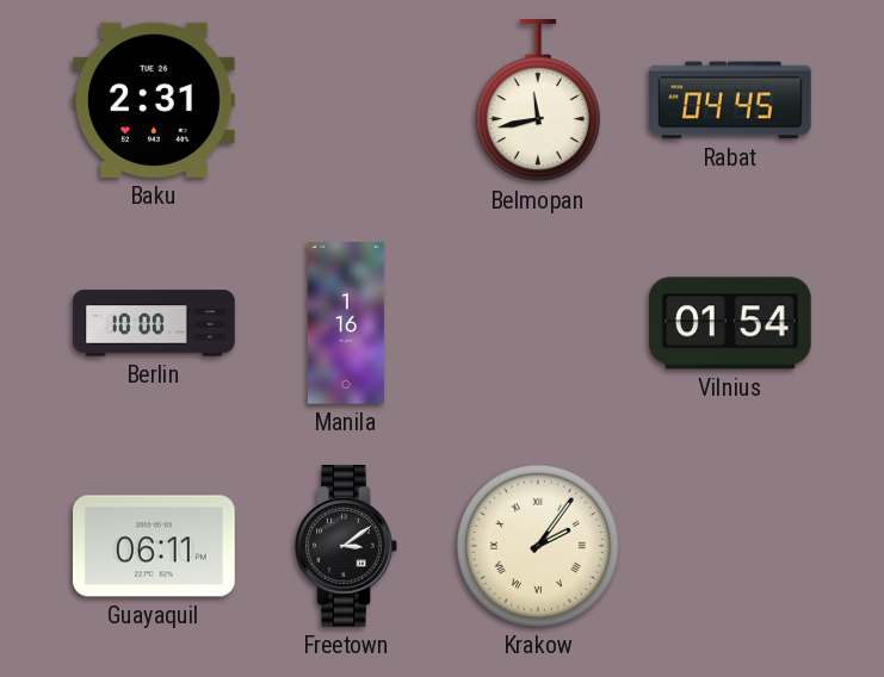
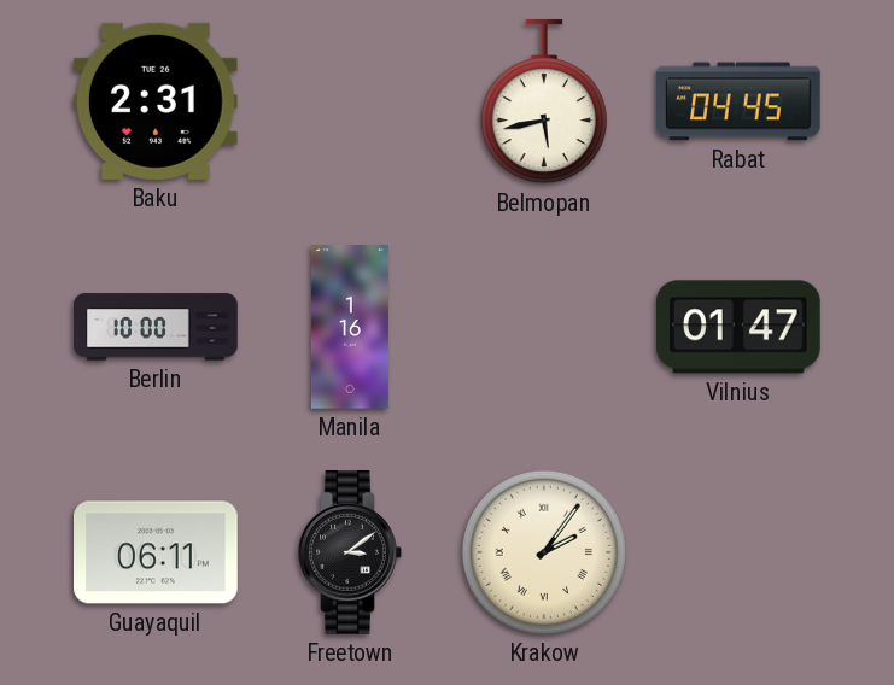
Belmopan: 11:43 -> 5:43 (544, 103)
Vilnius: 01:54 -> 01:47 (740, 327)
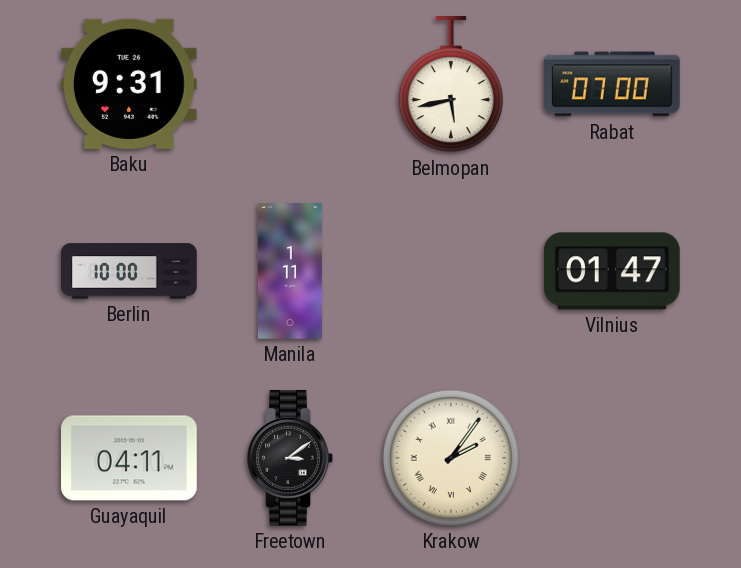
Baku: 2:31 -> 9:31 (129, 84)
Rabat: 04:45 -> 07:00 (613, 84)
Manila: 1:16 -> 1:11 (290, 271)
Guayaquil: 06:11 -> 04:11 (130, 458)
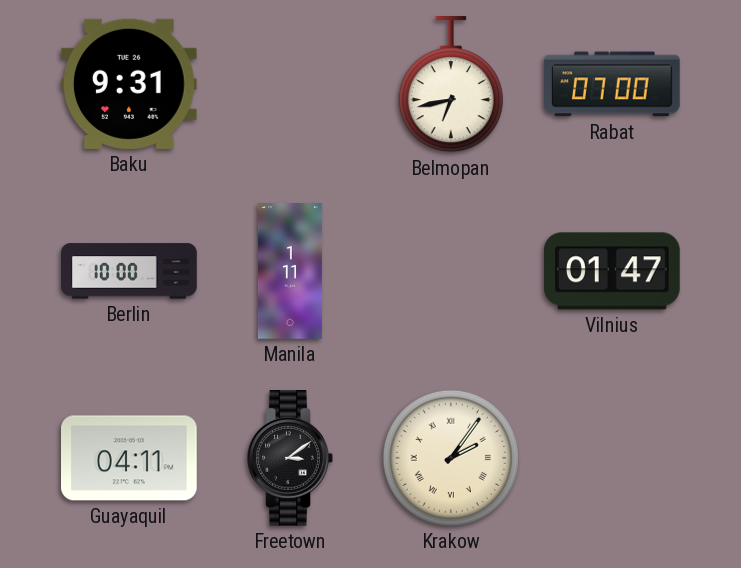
Belmopan: 5:43 -> 6:43 (451, 85)
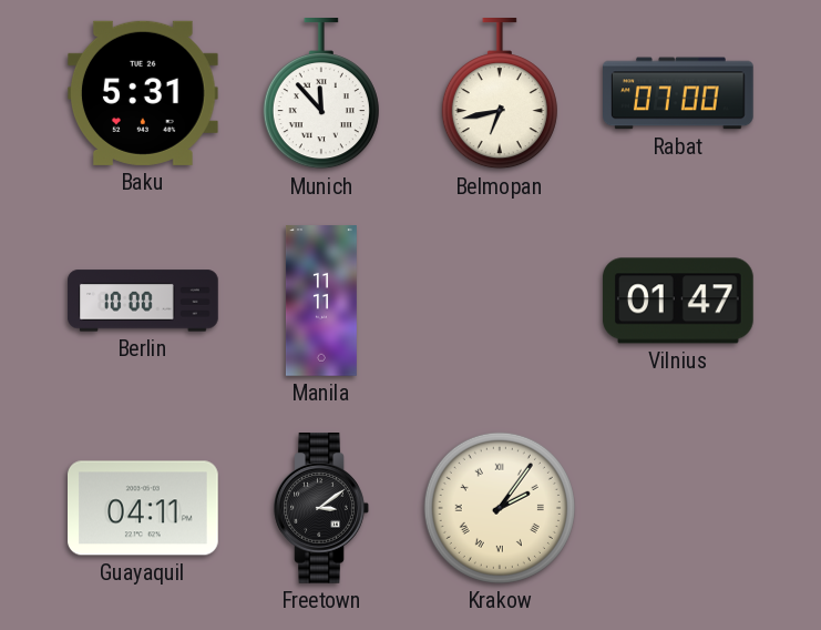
Baku: 9:31 -> 5:31 (143, 93)
Munich: none -> 11:53 (321, 94)
Manila: 1:11 -> 11:11 (321, 301)
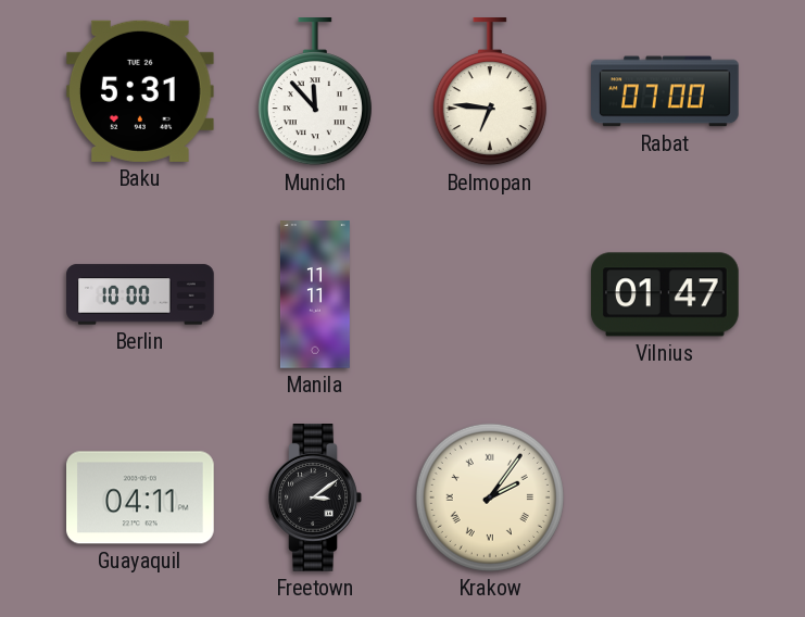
Belmopan: 6:43 -> 6:46 (490, 92)
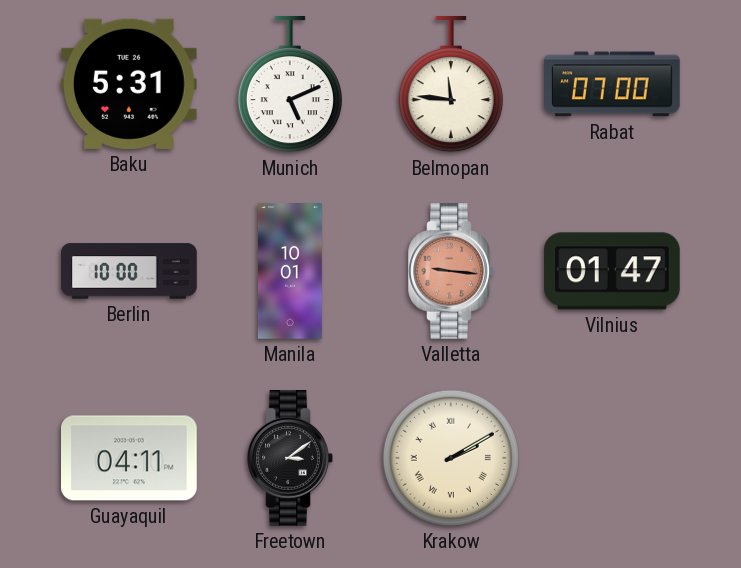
Munich: 11:53 -> 5:11 (290, 85)
Belmopan: 6:46 -> 11:46 (451, 85)
Manila: 11:11 -> 10:01 (290, 271)
Valletta: none -> 9:16 (451, 272)
Krakow: 2:06 -> 2:10 (451, 458)
